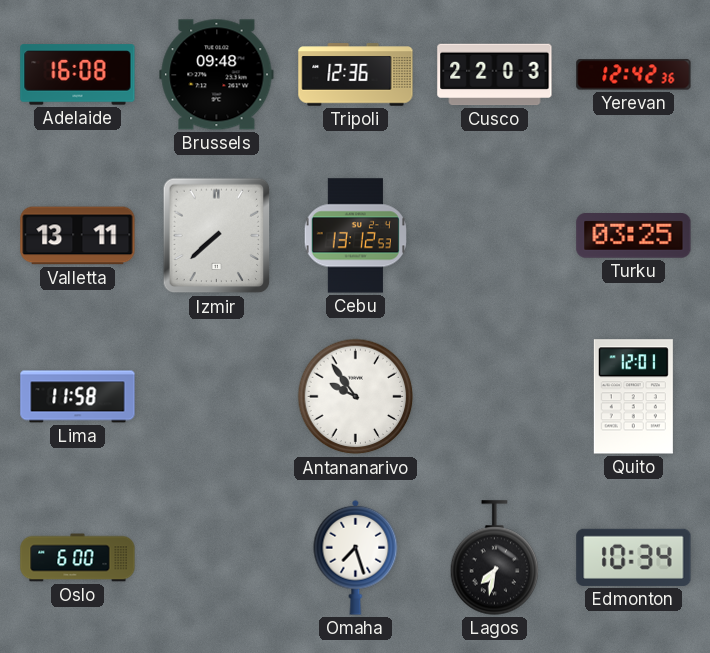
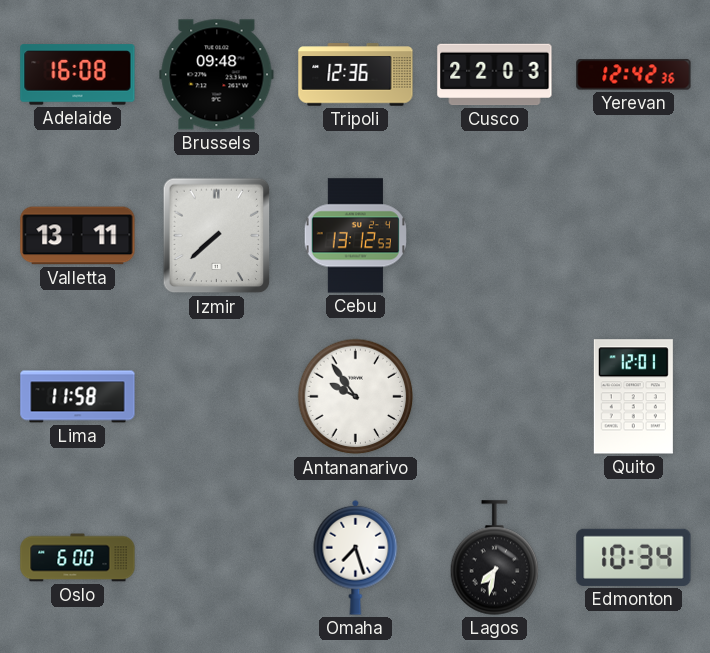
Turku: 03:25 -> none (634, 236)
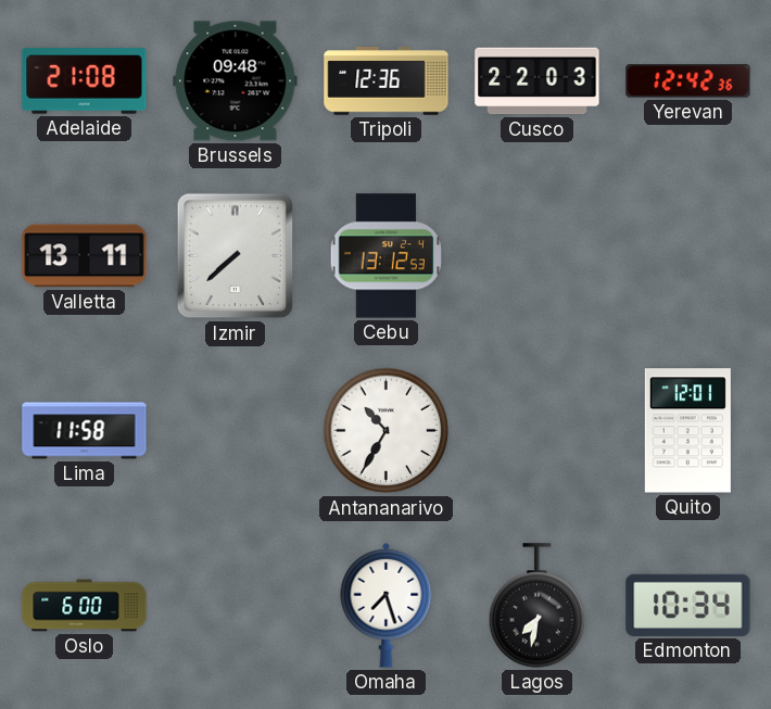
Adelaide: 16:08 -> 21:08 (85, 81)
Antananarivo: 9:54 -> 10:35 (387, 431)
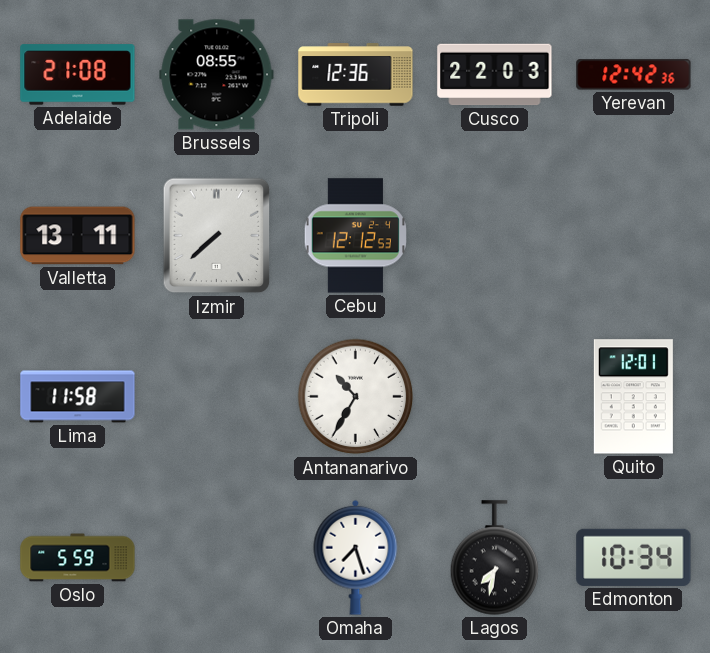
Brussels: 09:48 -> 08:55 (217, 75)
Cebu: 13:12 -> 12:12 (355, 236)
Oslo: 6:00 -> 5:59 (78, 558)
